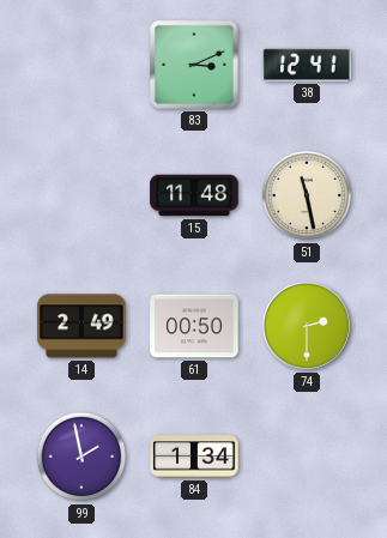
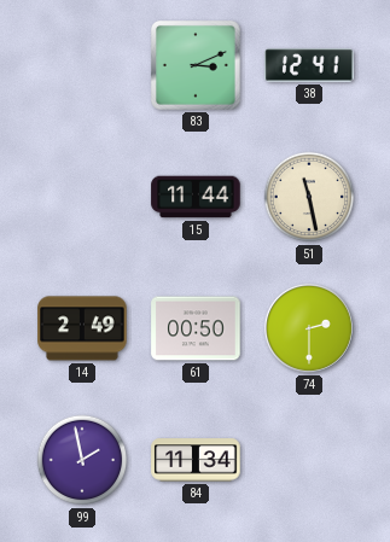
15: 11:48 -> 11:44 (196, 197)
84: 1:34 -> 11:34 (196, 460)
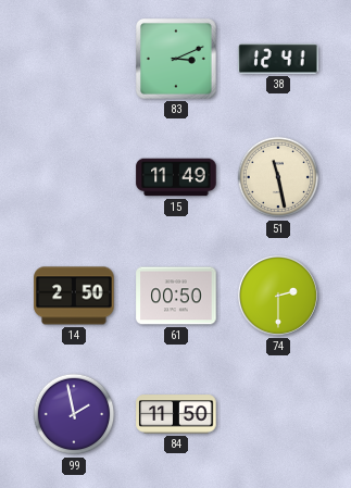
15: 11:44 -> 11:49 (176, 177)
14: 2:49 -> 2:50 (74, 296)
84: 11:34 -> 11:50 (176, 414)
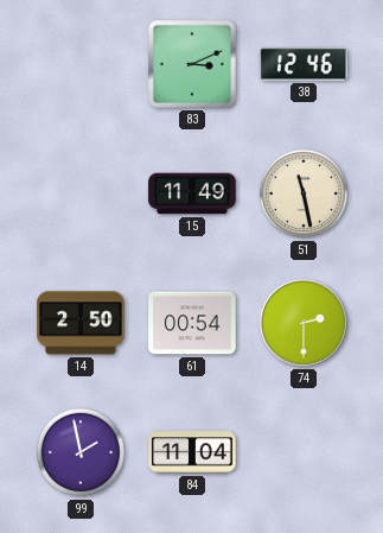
38: 12:41 -> 12:46 (304, 64)
61: 00:50 -> 00:54 (192, 323)
84: 11:50 -> 11:04 (192, 452)
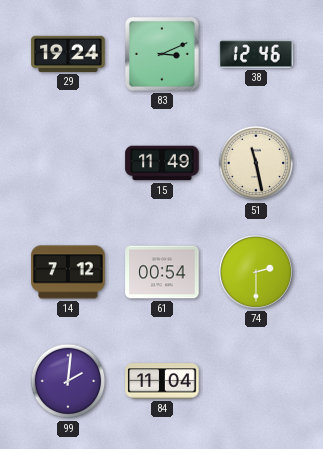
29: none -> 19:24 (68, 54)
14: 2:50 -> 7:12 (68, 272)
99: 1:58 -> 2:01 (68, 381)
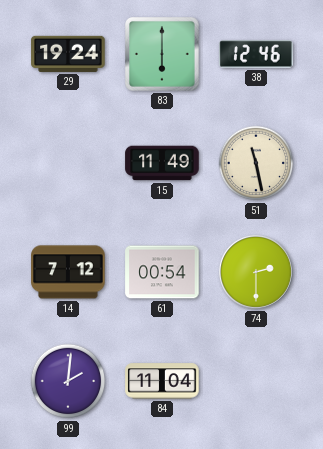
83: 3:11 -> 6:00 (163, 55)
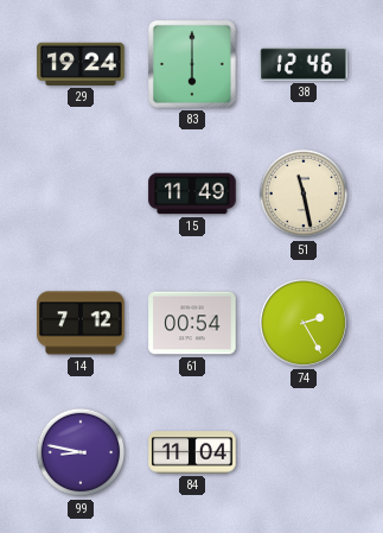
74: 2:30 -> 2:25 (304, 323)
99: 2:01 -> 8:47 (81, 452)
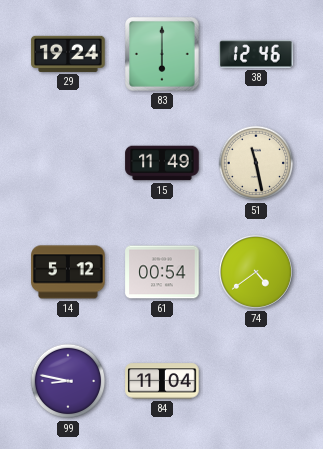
14: 7:12 -> 5:12 (68, 272)
74: 2:25 -> 4:39 (256, 272)
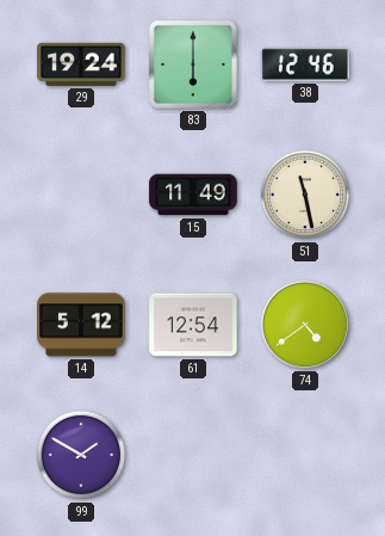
61: 00:54 -> 12:54 (193, 325)
99: 8:47 -> 1:50 (81, 455)
84: 11:04 -> none (162, 381)
